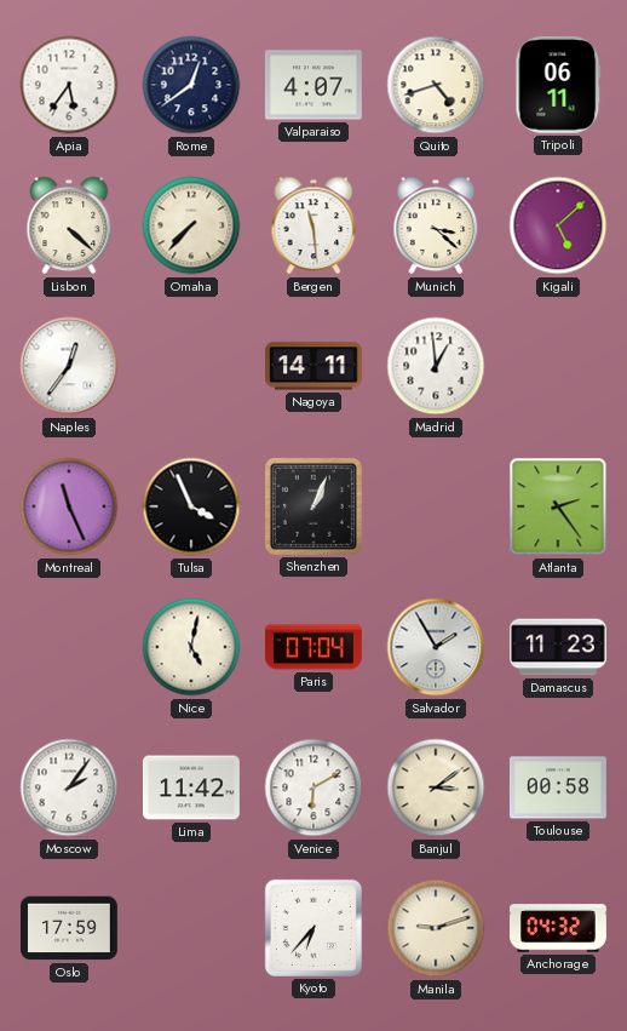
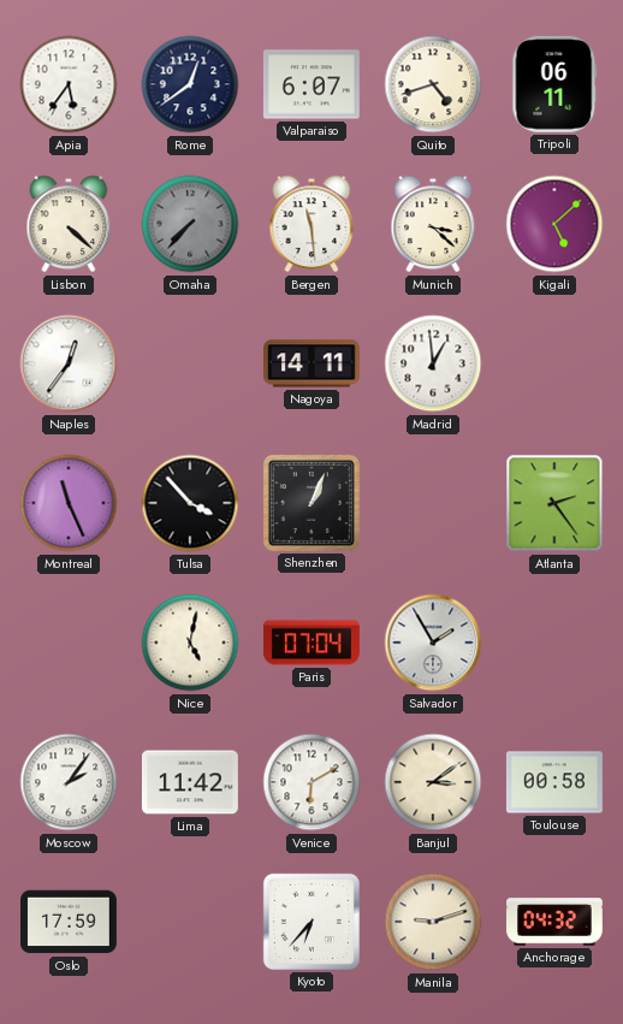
Valparaiso: 4:07 -> 6:07 (311, 84)
Omaha dial: cream -> grey (190, 224)
Tulsa: 3:56 -> 3:53 (190, 503)
Damascus: 11:23 -> none (559, 647)
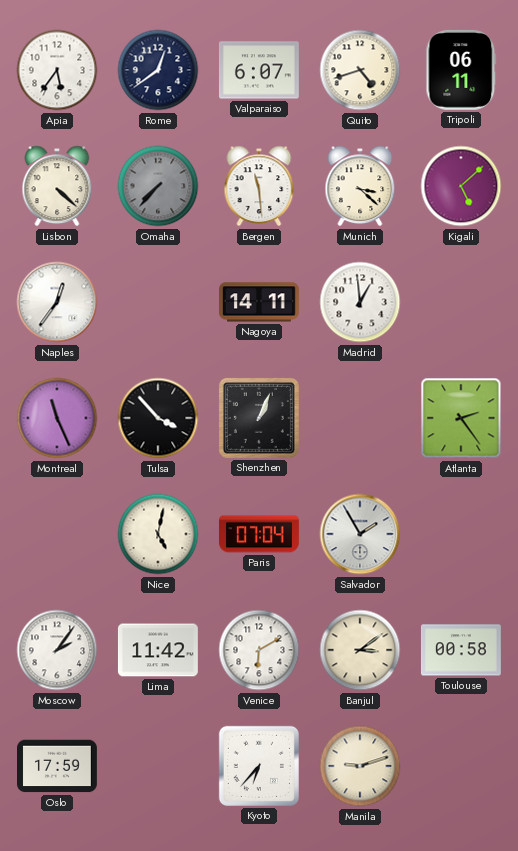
Anchorage: 04:32 -> none (556, 922)
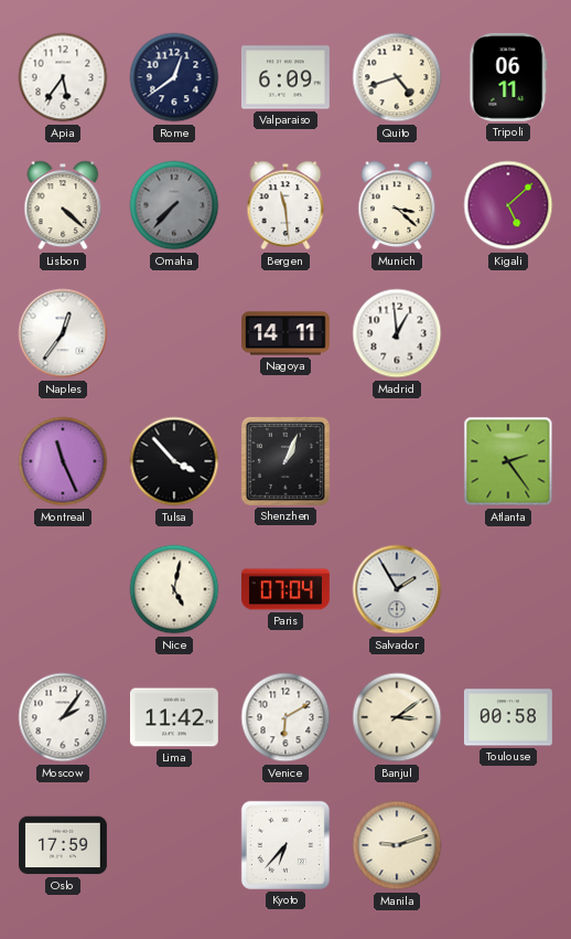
Valparaiso: 6:07 -> 6:09 (285, 77)
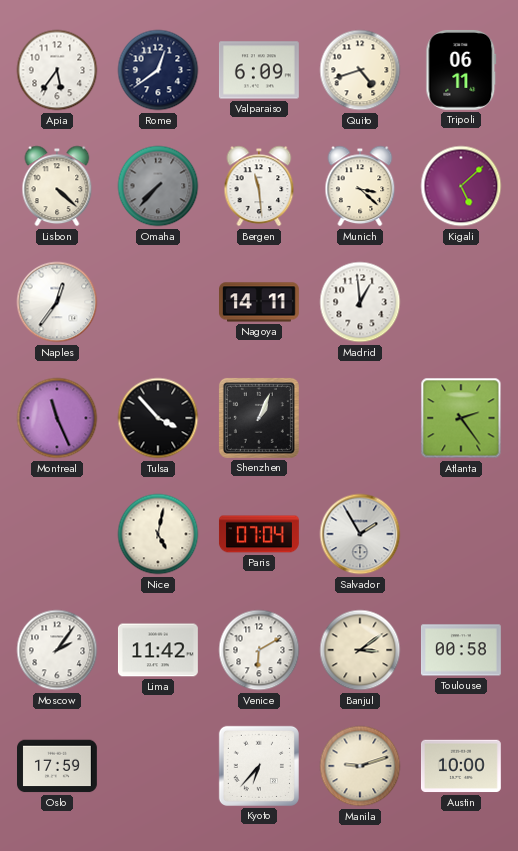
Austin: none -> 10:00 (461, 766)
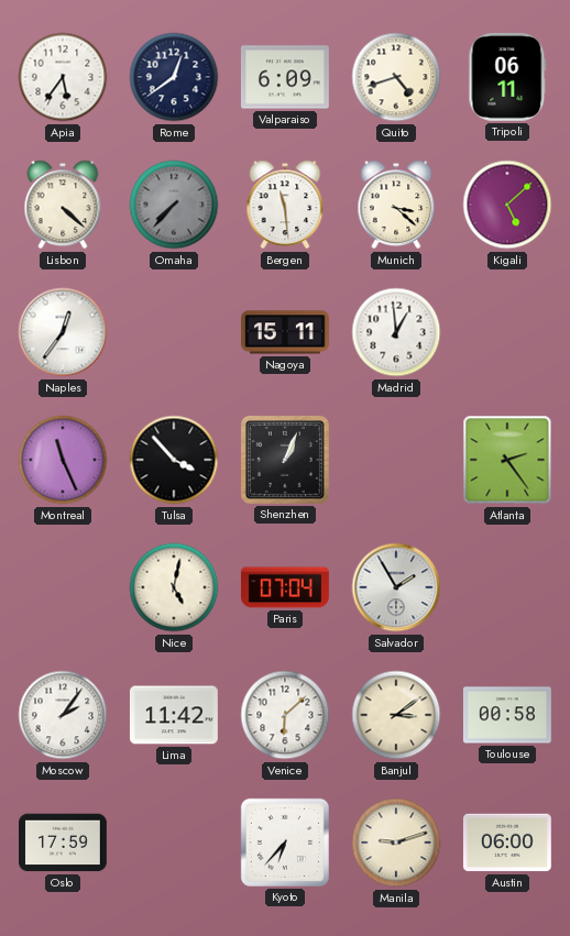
Nagoya: 14:11 -> 15:11 (286, 332)
Venice: 6:10 -> 6:08 (285, 715)
Austin: 10:00 -> 06:00 (507, 843)
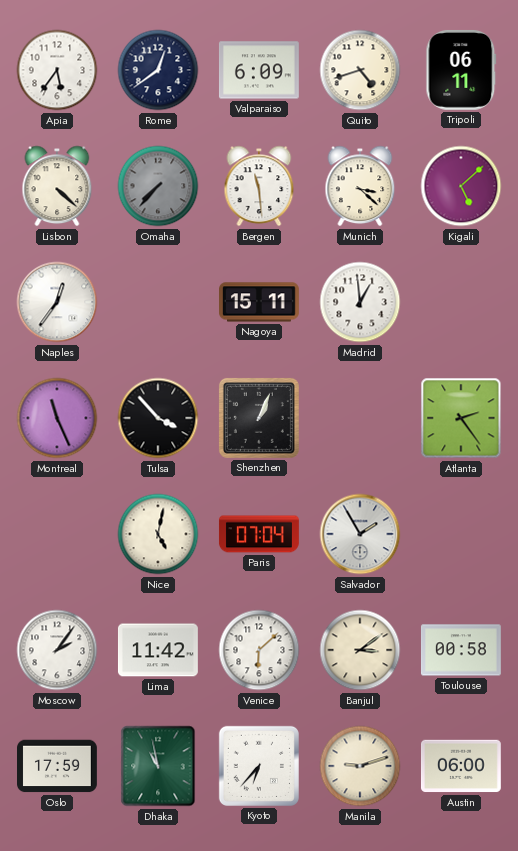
Dhaka: none -> 10:58 (158, 766)
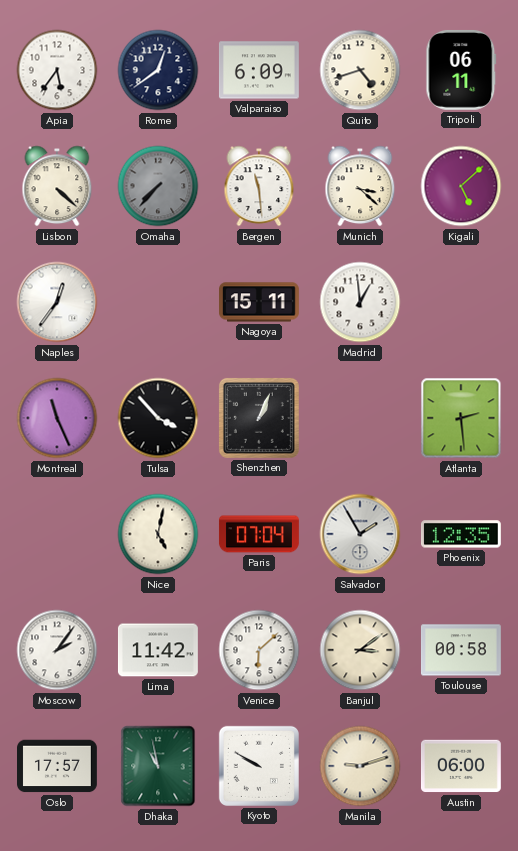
Atlanta: 2:24 -> 2:29 (461, 418)
Phoenix: none -> 12:35 (461, 534)
Oslo: 17:59 -> 17:57 (58, 766)
Kyoto: 6:37 -> 9:50 (259, 766)
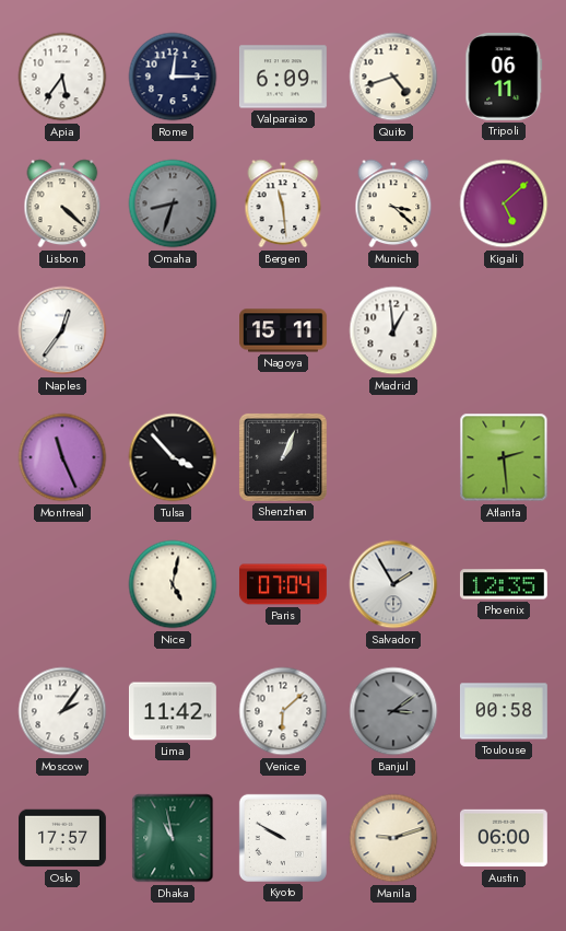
Rome: 12:39 -> 12:15 (173, 77)
Omaha: 7:37 -> 8:33 (173, 203)
Banjul dial: cream -> grey (393, 711)
